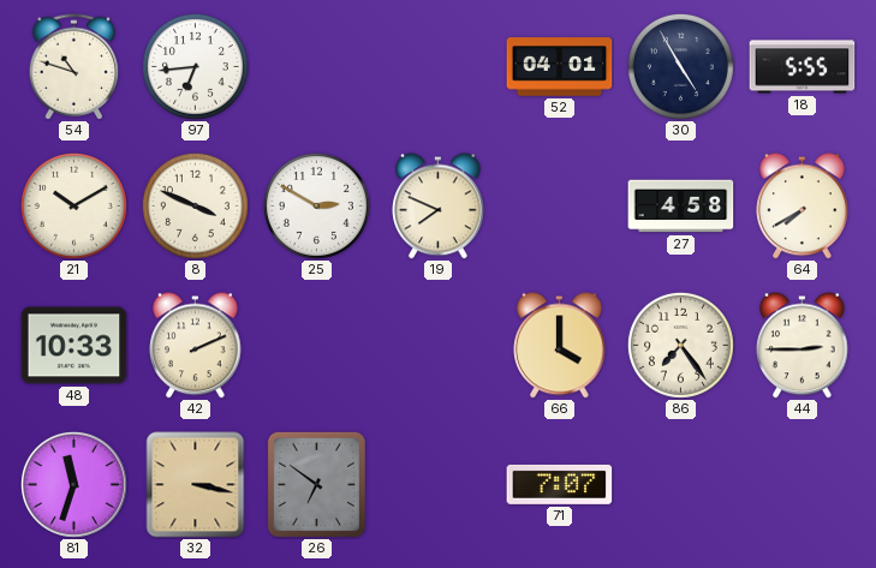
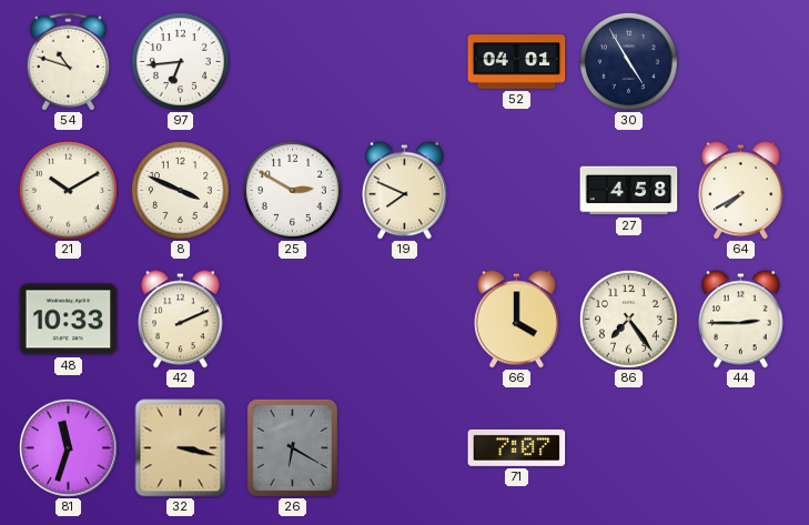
18: 5:55 -> none (803, 67)
26: 6:51 -> 6:20 (292, 447)
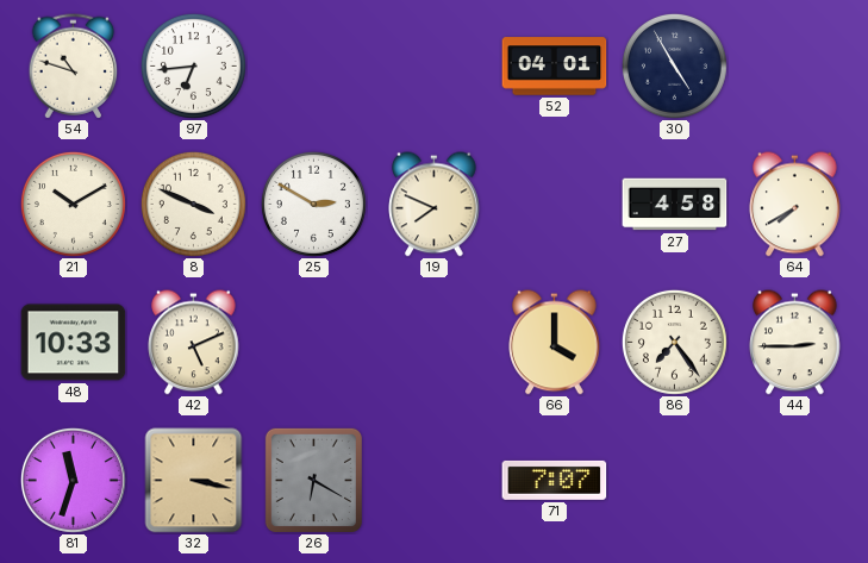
42: 2:11 -> 5:11 (194, 343)
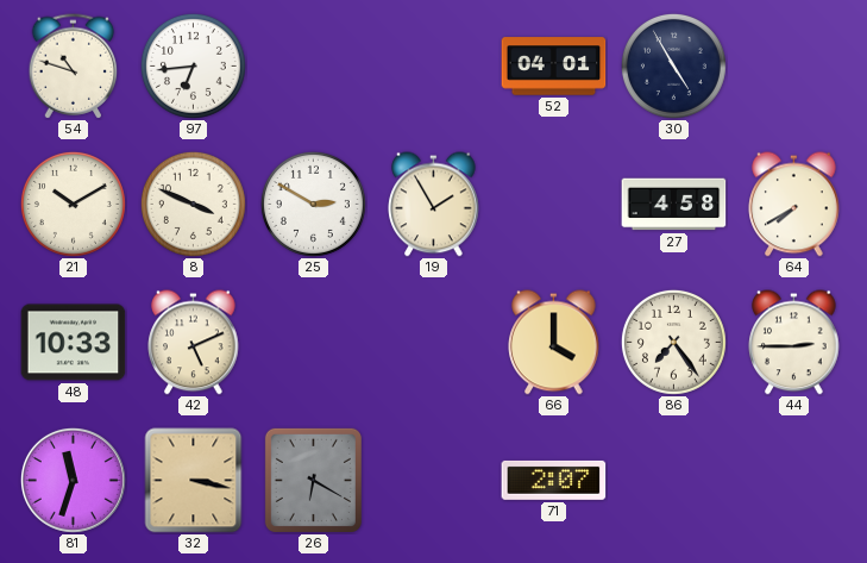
19: 7:49 -> 1:55 (434, 205)
71: 7:07 -> 2:07 (554, 480)
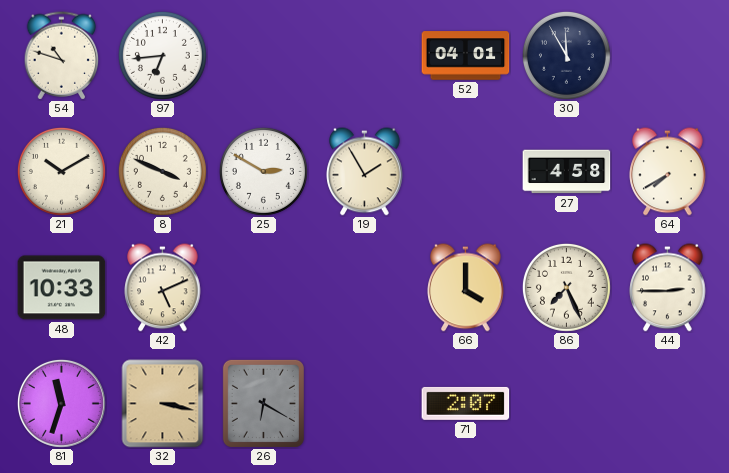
30: 4:55 -> 11:55 (566, 55)
86: 7:24 -> 7:26 (566, 287)
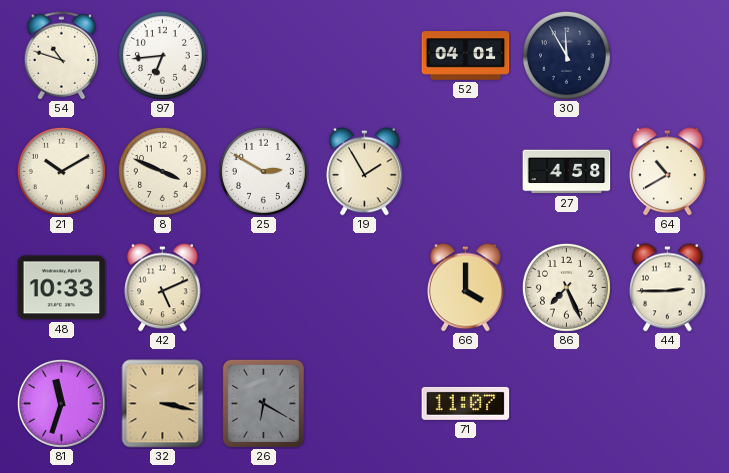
64: 7:40 -> 10:40 (668, 172)
71: 2:07 -> 11:07 (466, 403)
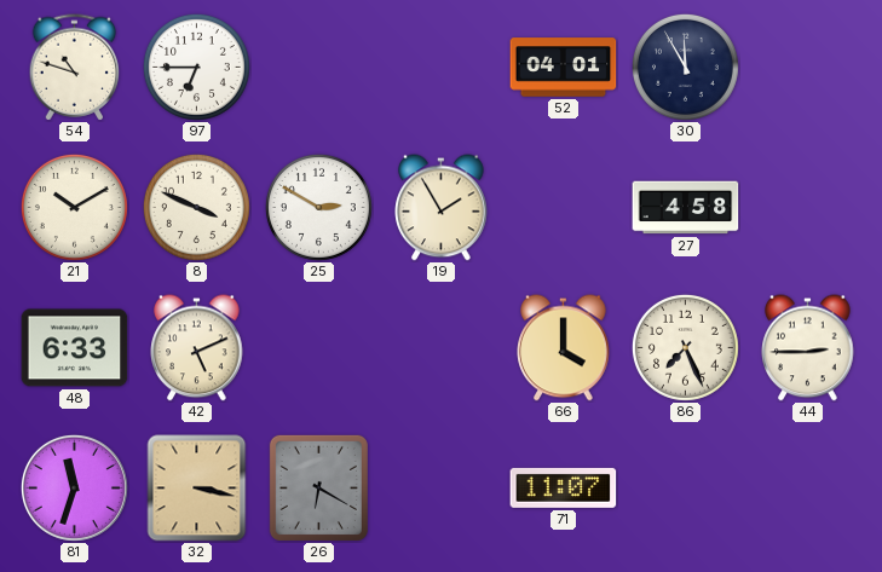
97: 6:44 -> 6:45 (196, 67)
64: 10:40 -> none (668, 172)
48: 10:33 -> 6:33 (75, 348)
